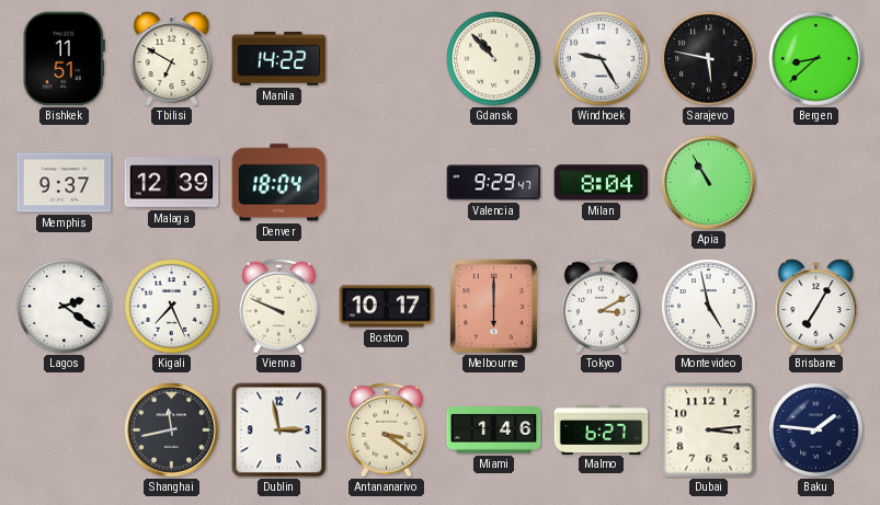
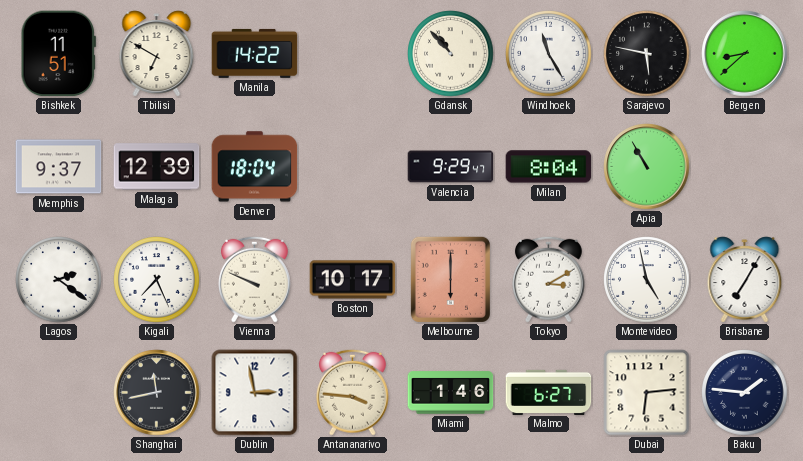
Windhoek: 9:25 -> 11:25 (549, 54)
Antananarivo: 3:21 -> 3:46 (352, 392)
Dubai: 3:14 -> 6:14 (647, 393)
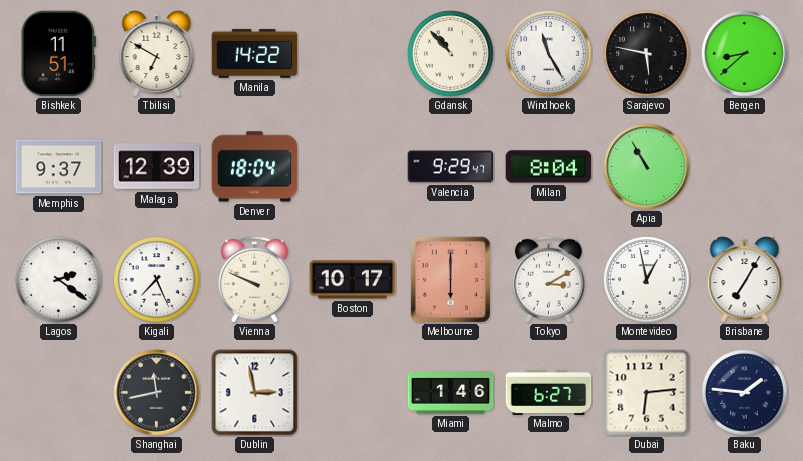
Montevideo: 4:58 -> 12:58 (647, 280)
Antananarivo: 3:46 -> none (352, 392)
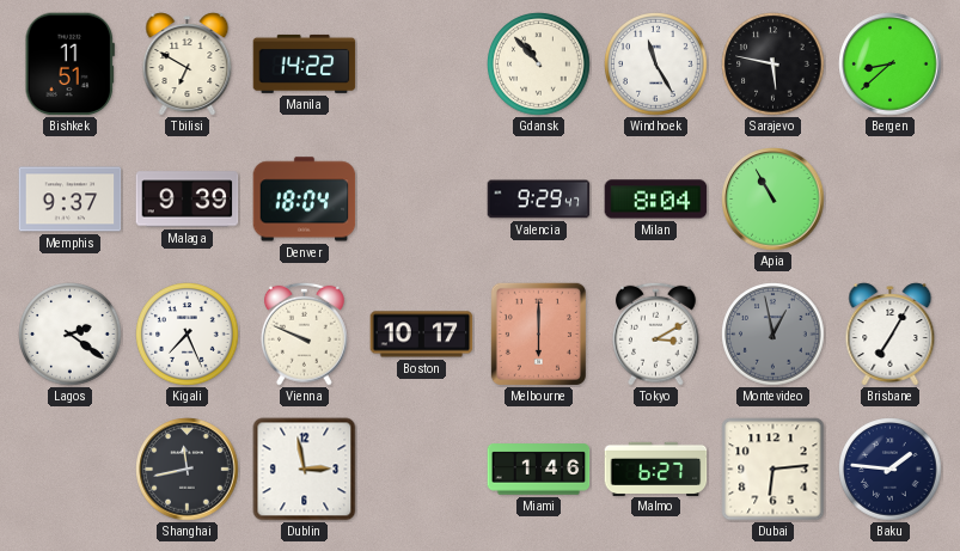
Malaga: 12:39 -> 9:39 (188, 200)
Montevideo dial: white -> grey (773, 335)
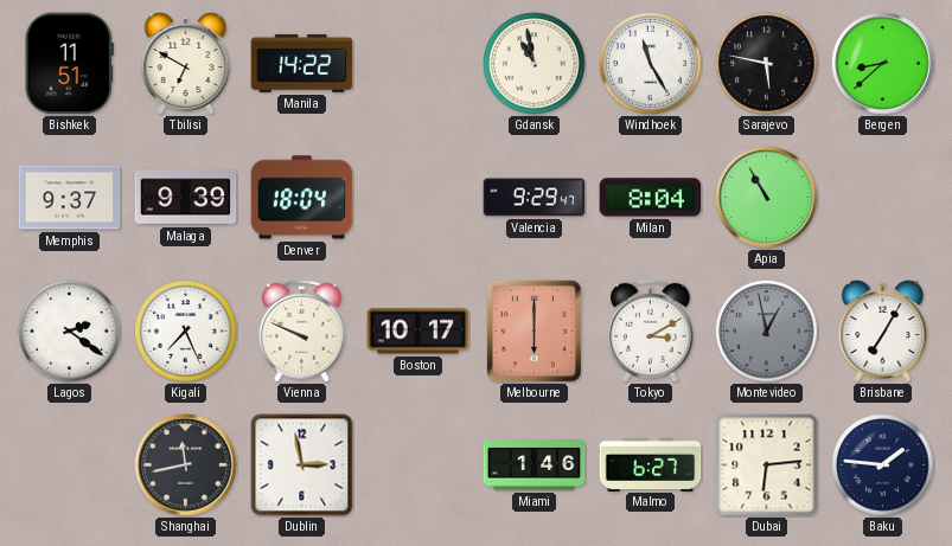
Gdansk: 10:53 -> 10:58 (535, 64)
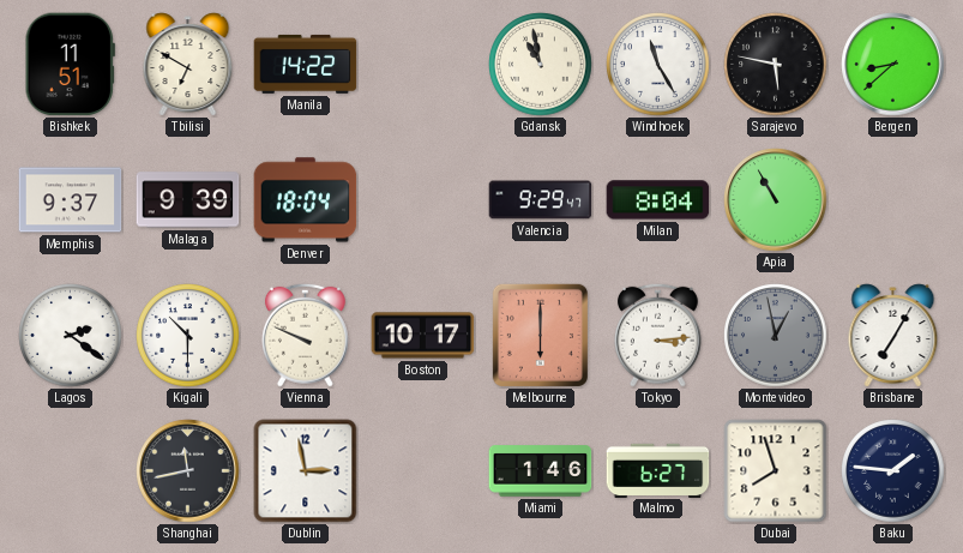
Kigali: 7:26 -> 10:30 (188, 336)
Tokyo: 3:10 -> 3:14 (657, 335)
Dubai: 6:14 -> 7:57 (776, 471)
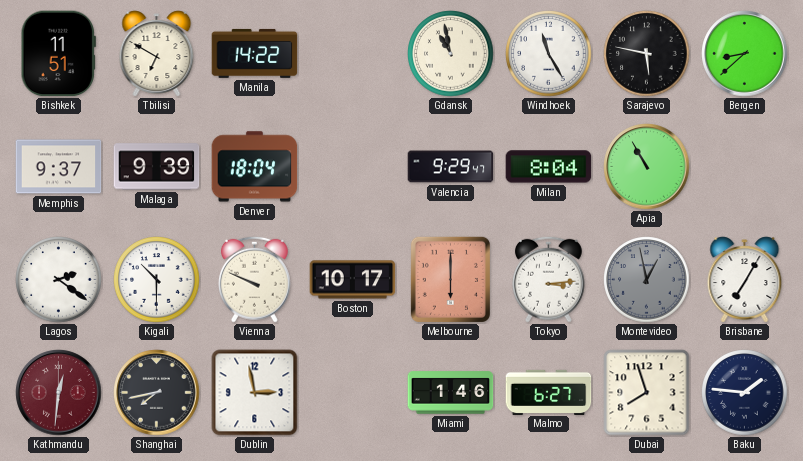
Kathmandu: none -> 12:31 (59, 393)
Shanghai: 11:43 -> 7:43 (157, 393)
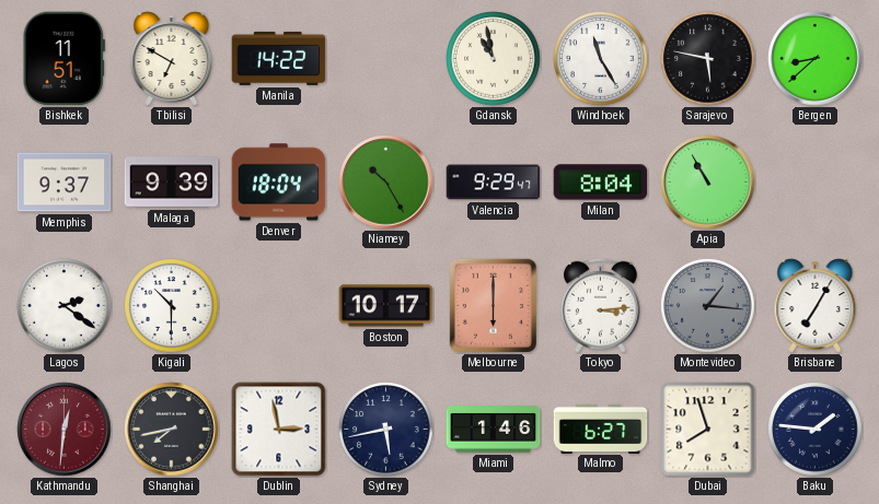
Niamey: none -> 10:25 (386, 183)
Vienna: 9:49 -> none (254, 279)
Montevideo: 12:58 -> 1:16 (708, 306)
Sydney: none -> 5:43 (386, 430)
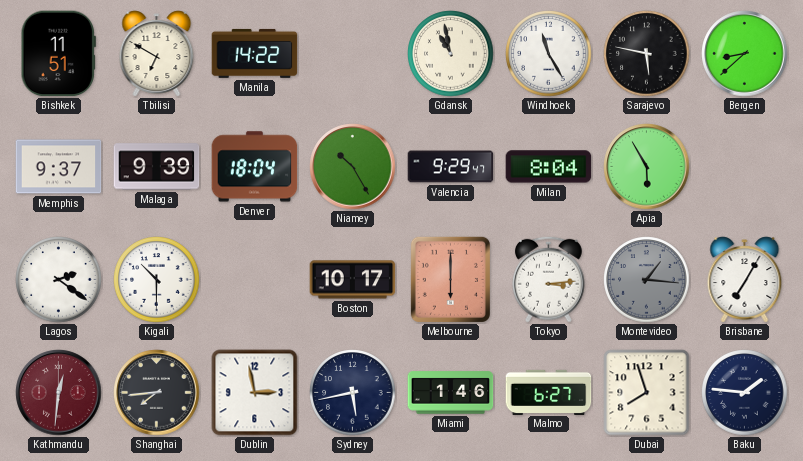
Apia: 10:55 -> 5:55 (647, 167)
Shanghai: 7:43 -> 7:44 (157, 393)
